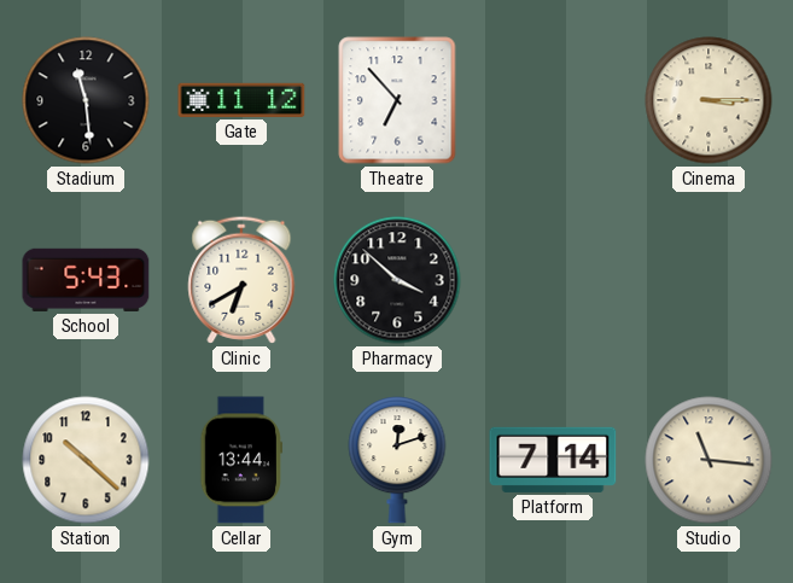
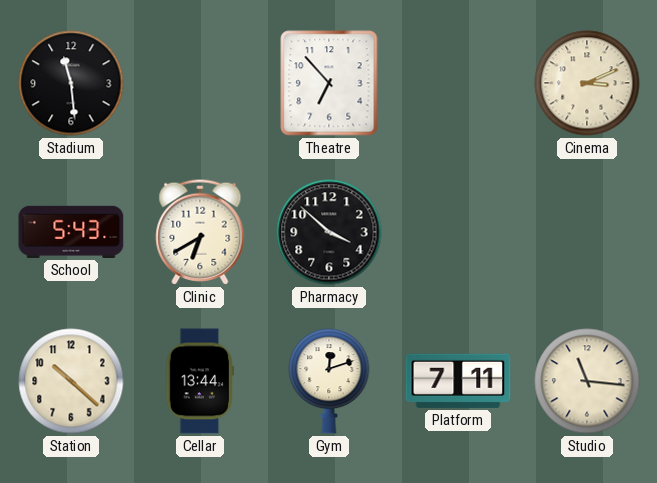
Gate: 11:12 -> none (241, 100)
Cinema: 3:15 -> 3:11 (587, 83)
Platform: 7:14 -> 7:11 (458, 381)
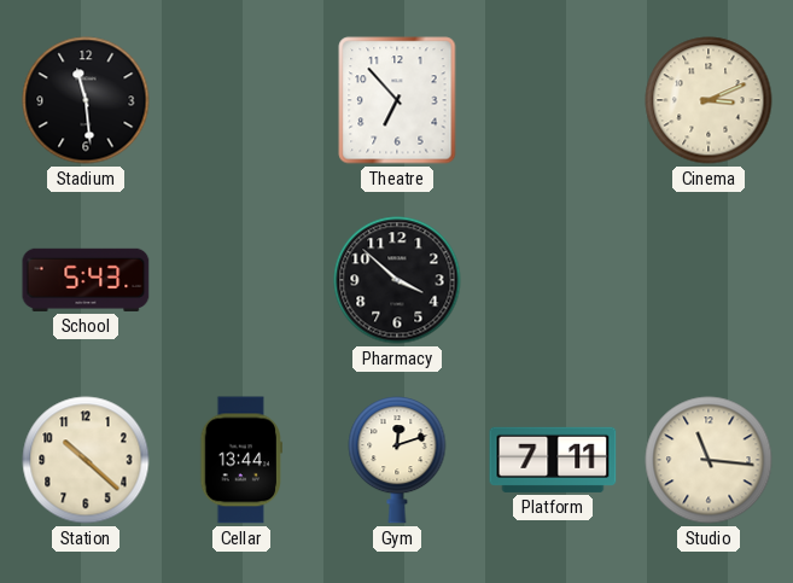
Clinic: 6:40 -> none (200, 232)
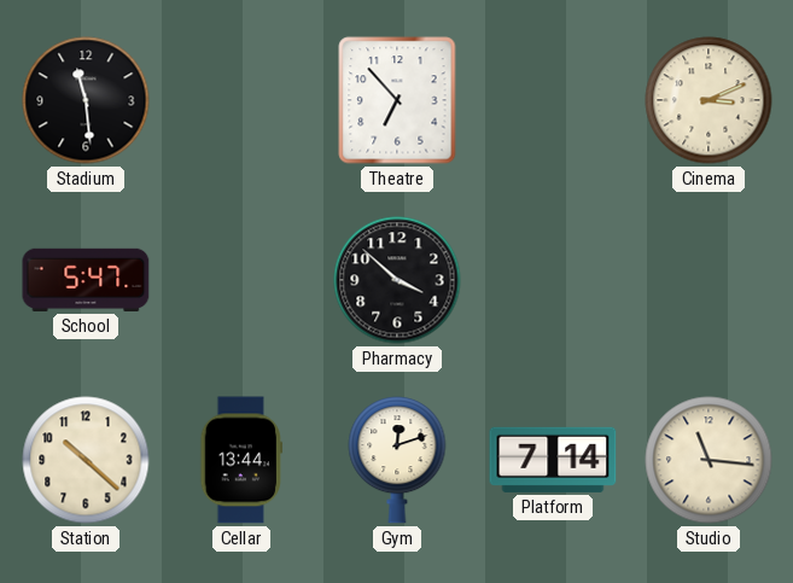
School: 5:43 -> 5:47 (86, 280)
Platform: 7:11 -> 7:14 (553, 460)
